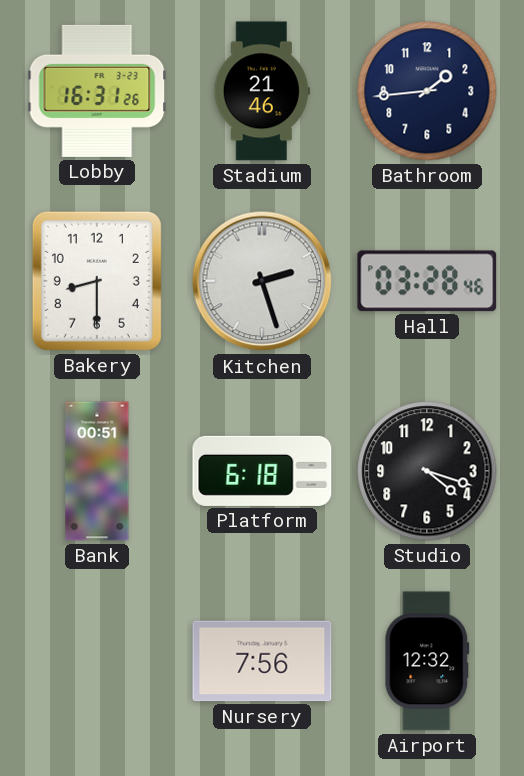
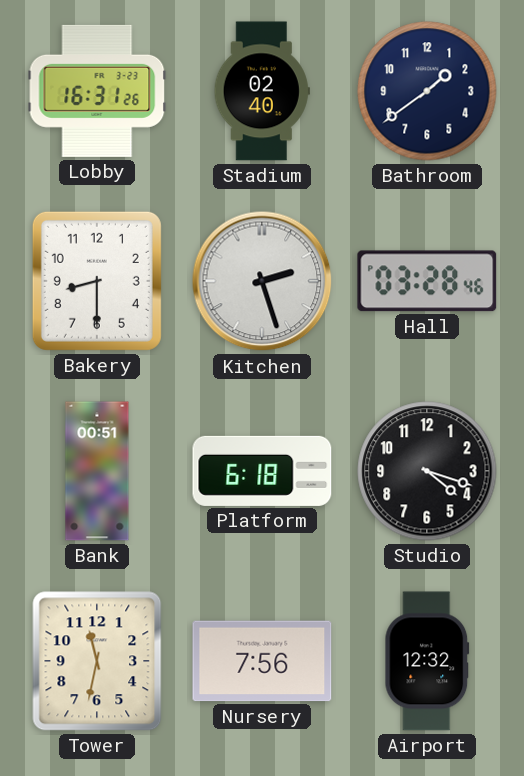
Stadium: 21:46 -> 02:40 (262, 91)
Bathroom: 1:44 -> 1:39 (427, 91)
Tower: none -> 11:32 (97, 661)
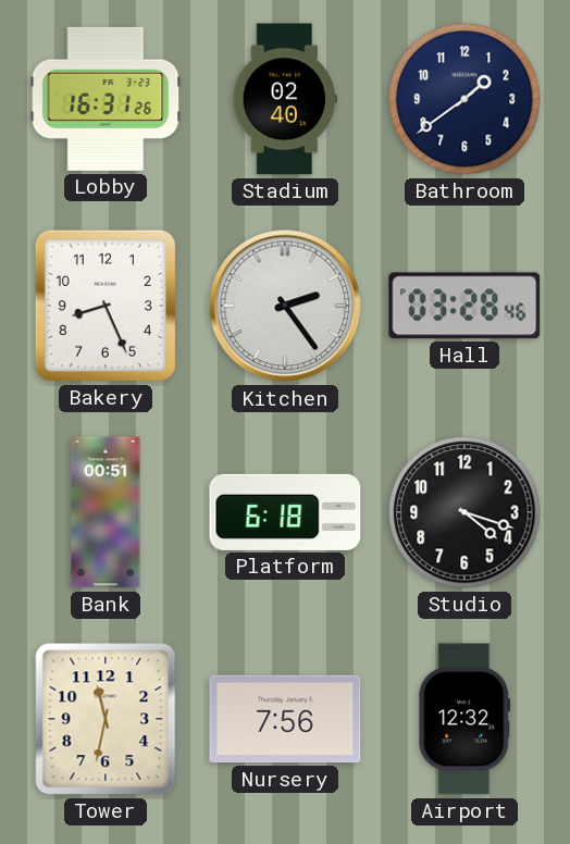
Bakery: 8:30 -> 8:26 (106, 306)
Kitchen: 2:27 -> 2:24 (285, 306)
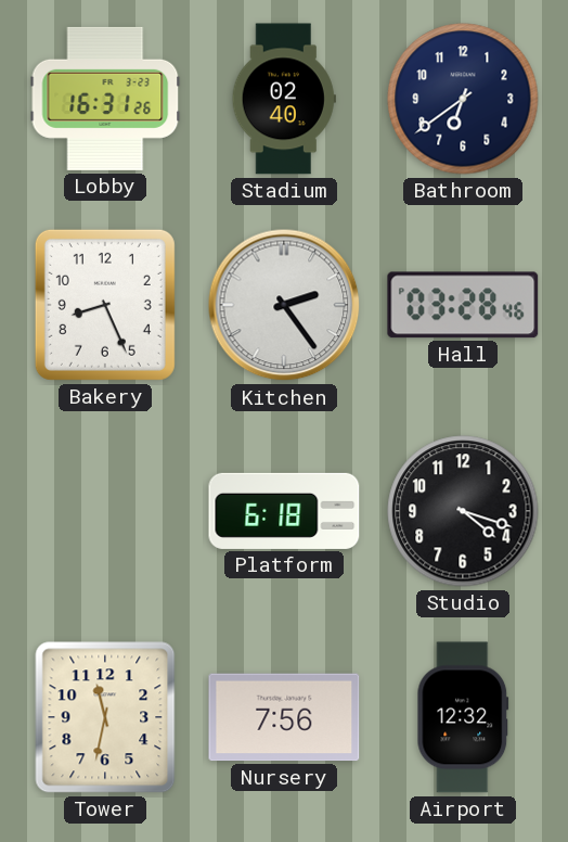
Bathroom: 1:39 -> 6:39 (463, 99)
Bank: 00:51 -> none (106, 512)
